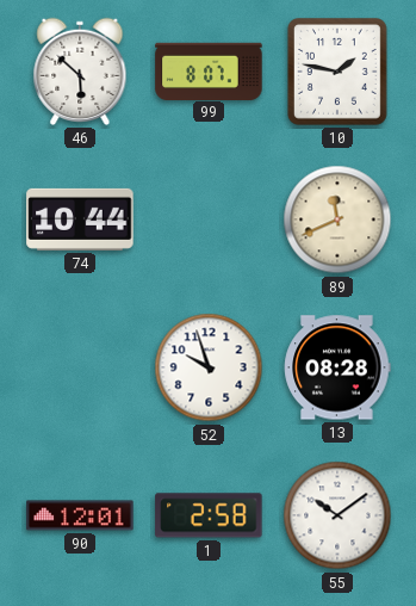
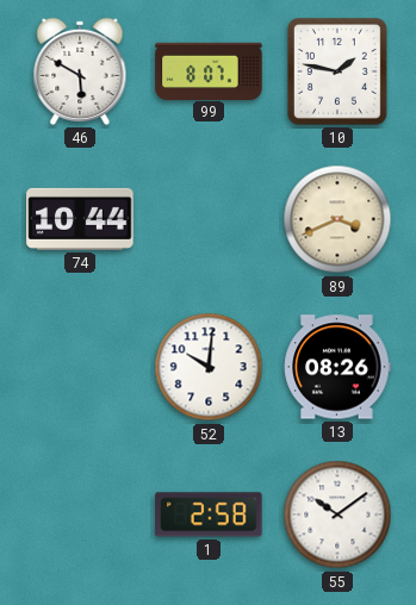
46: 5:52 -> 5:50 (80, 71)
89: 11:41 -> 3:41 (337, 219)
52: 9:57 -> 10:01 (209, 367)
13: 08:28 -> 08:26 (337, 367)
90: 12:01 -> none (80, 515)
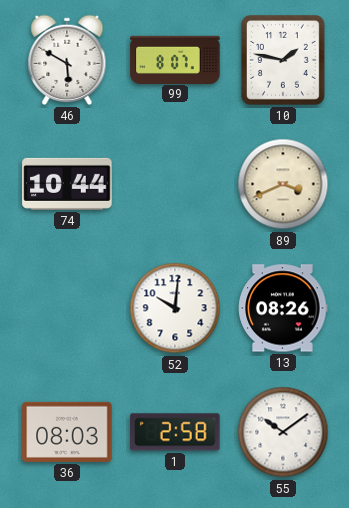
36: none -> 08:03 (67, 432)
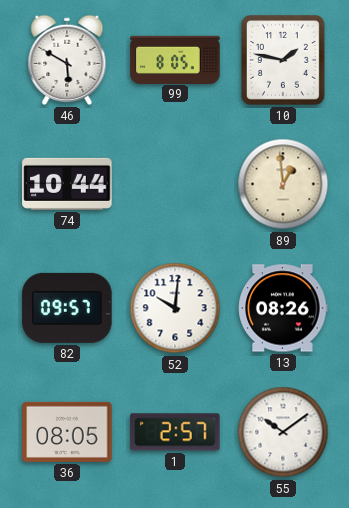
99: 8:07 -> 8:05 (175, 59)
89: 3:41 -> 12:59 (283, 184)
82: none -> 09:57 (67, 308)
36: 08:03 -> 08:05 (67, 432)
1: 2:58 -> 2:57 (175, 432)
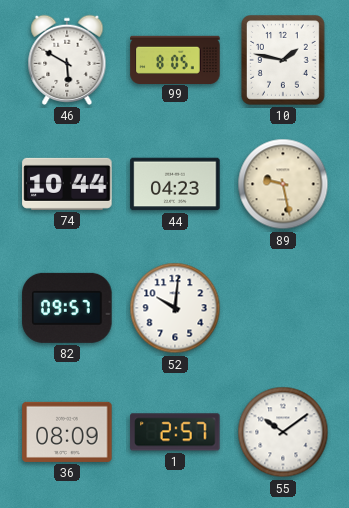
44: none -> 04:23 (175, 184)
89: 12:59 -> 9:28 (283, 184)
13: 08:26 -> none (283, 308)
36: 08:05 -> 08:09 (67, 432)
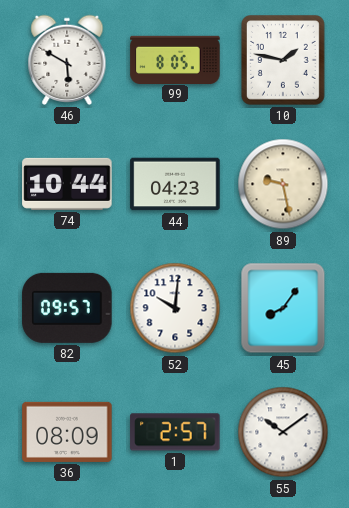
45: none -> 8:06 (283, 308)
